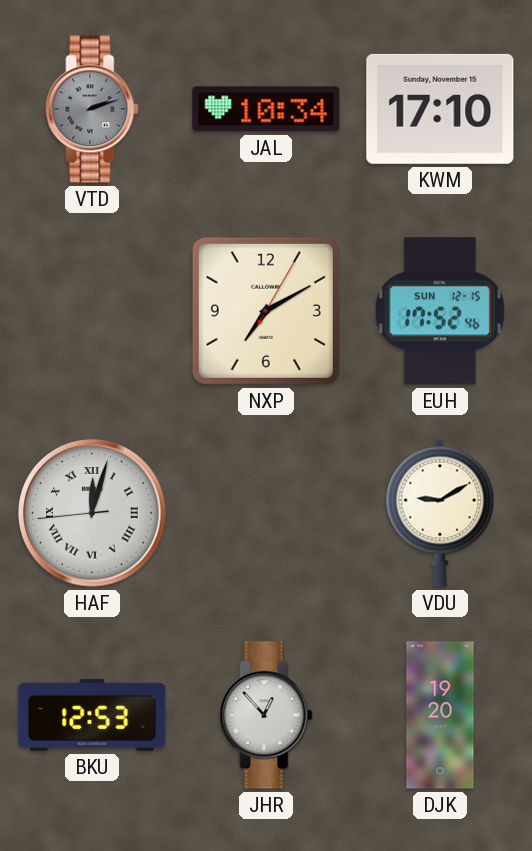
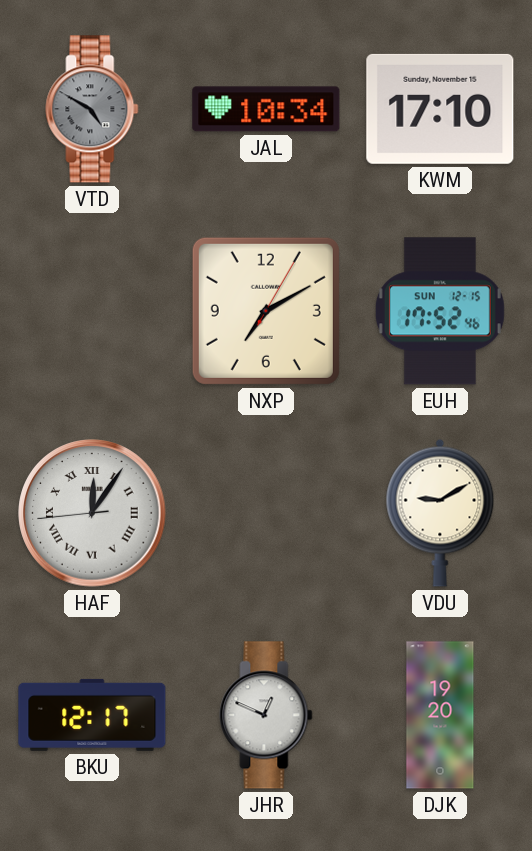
VTD: 2:12 -> 4:50 (92, 109)
HAF: 12:02 -> 12:05 (92, 513)
BKU: 12:53 -> 12:17 (92, 715)
JHR: 12:53 -> 12:49 (266, 715)
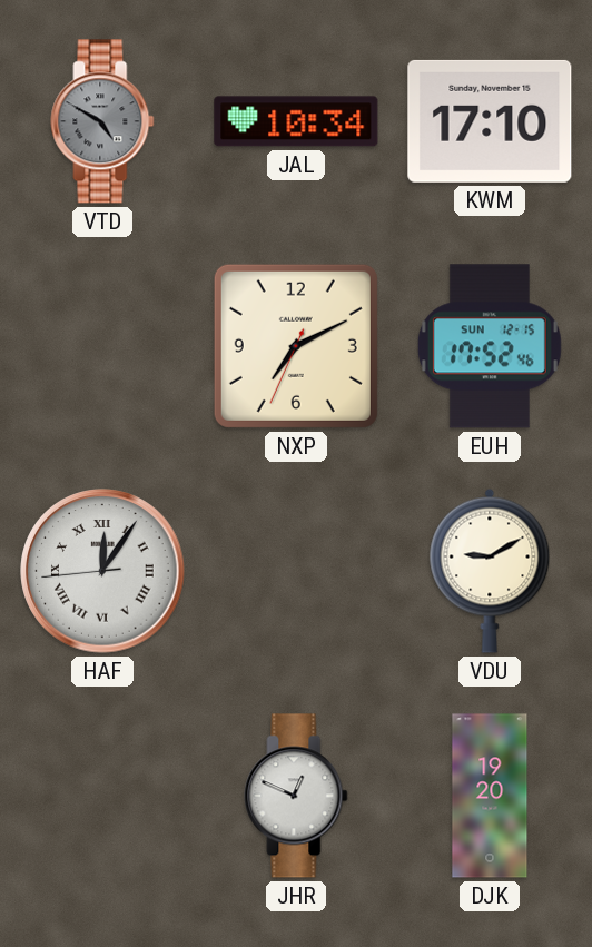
NXP: 7:10:05 -> 7:10:34 (296, 346)
BKU: 12:17 -> none (92, 715)
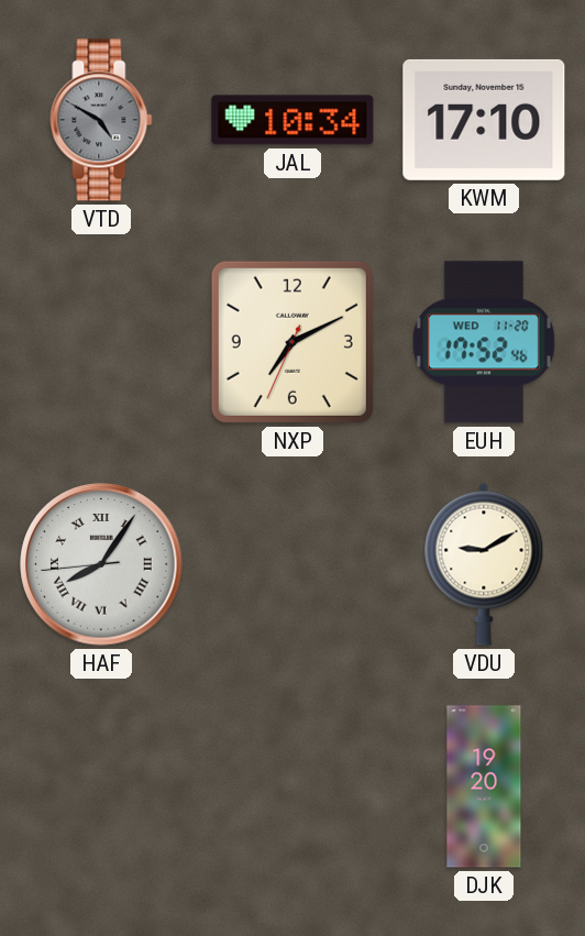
EUH date: SUN 12-15 -> WED 11-20 (484, 342)
HAF: 12:05 -> 8:05 (101, 564)
JHR: 12:49 -> none (296, 796)
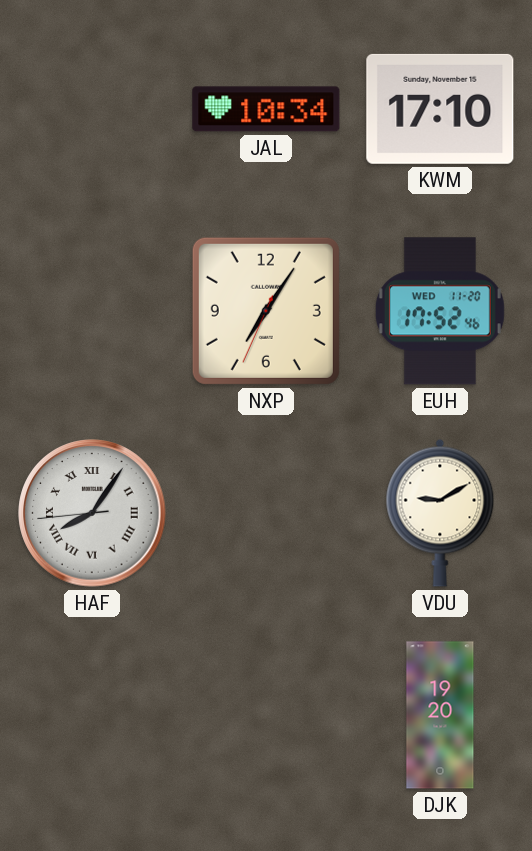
VTD: 4:50 -> none (101, 120)
NXP: 7:10 -> 7:05 (266, 311)
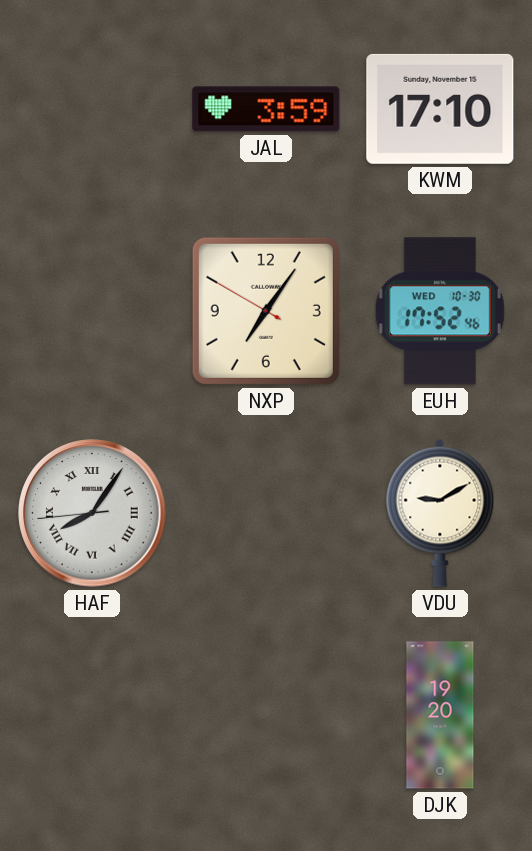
JAL: 10:34 -> 3:59 (266, 109)
NXP: 7:05:34 -> 7:05:50 (266, 311)
EUH date: WED 11-20 -> WED 10-30 (440, 311)
